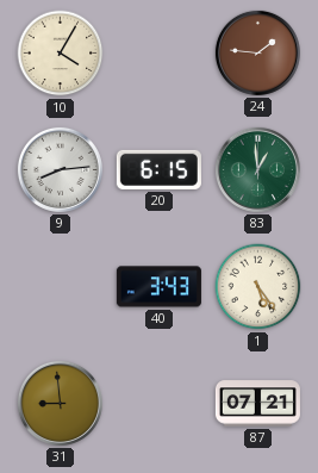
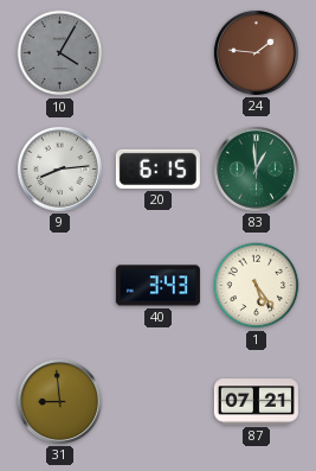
10 dial: cream -> grey (60, 53)
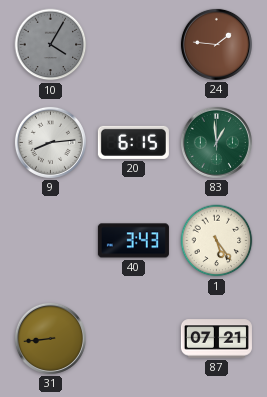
31: 8:59 -> 8:44 (50, 338)
